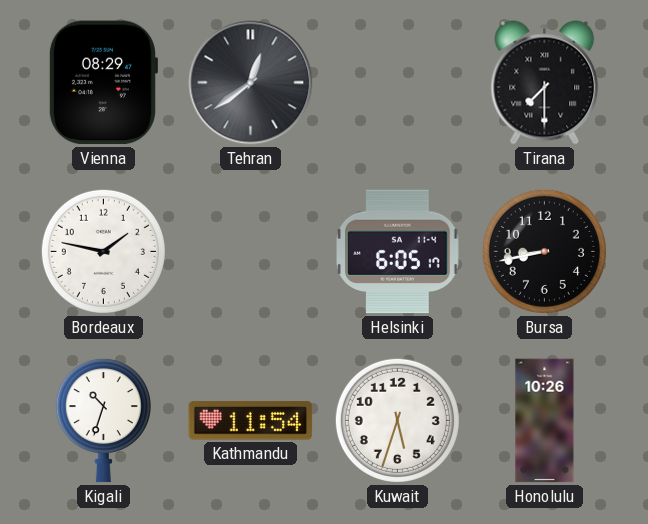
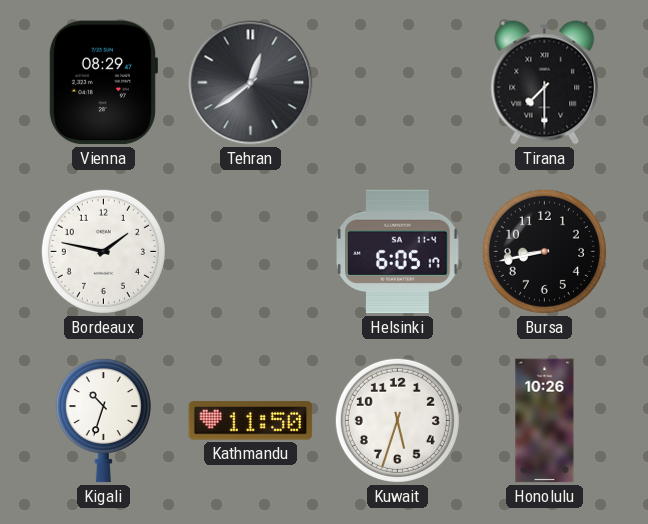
Kathmandu: 11:54 -> 11:50 (251, 421)
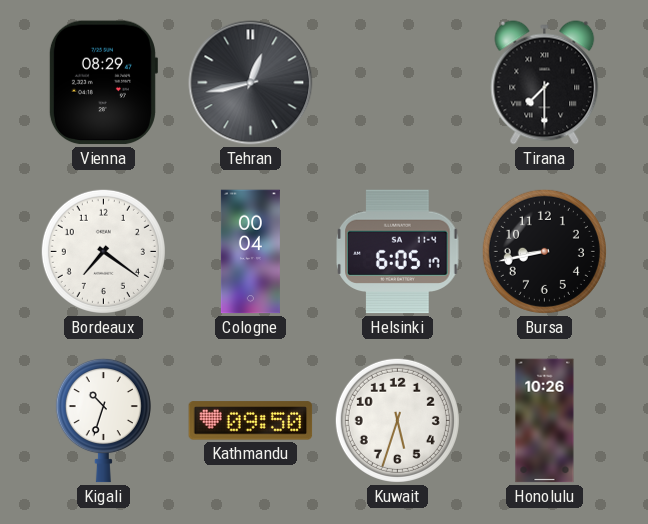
Tehran: 12:39 -> 12:43 (251, 83)
Bordeaux: 1:47 -> 7:21 (103, 251)
Cologne: none -> 00:04 (250, 252)
Kathmandu: 11:50 -> 09:50 (251, 421)
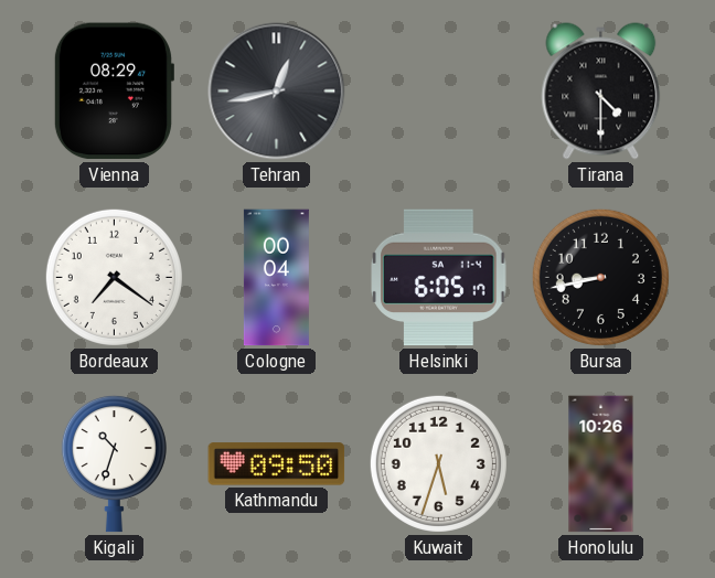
Tirana: 7:30 -> 4:30 (601, 92)
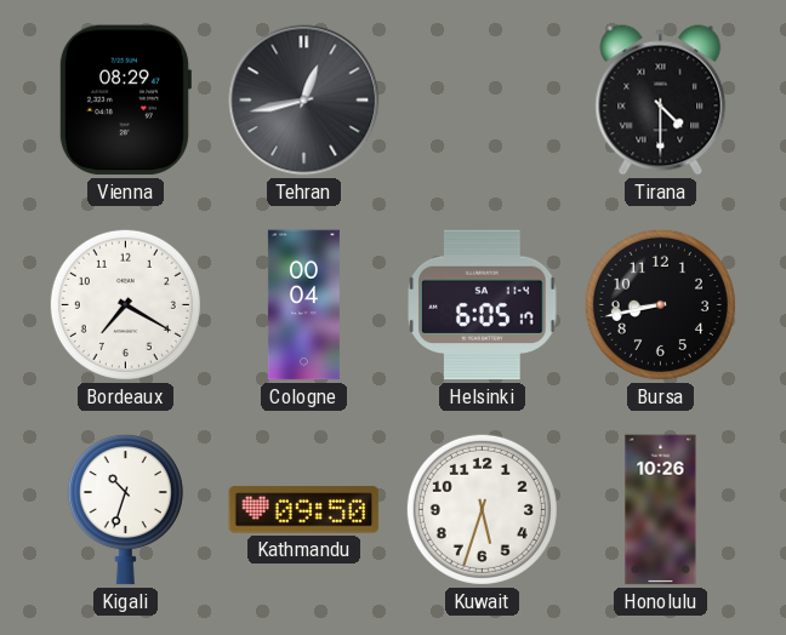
Bordeaux: 7:21 -> 7:20 (125, 304)
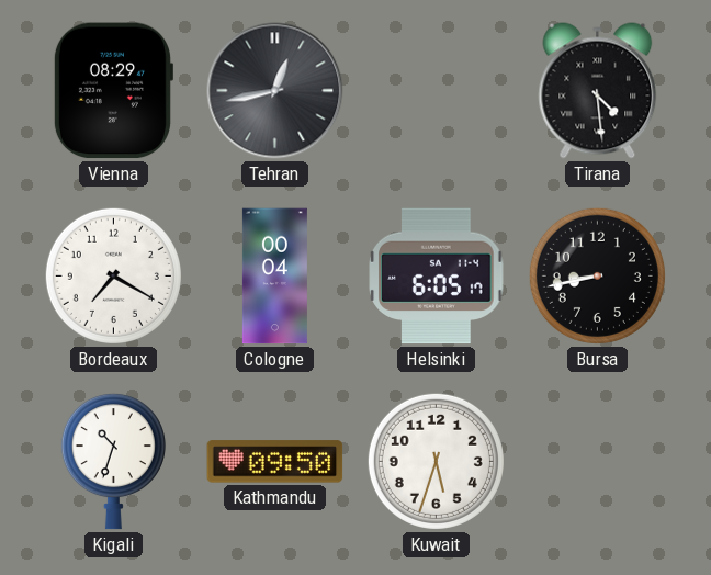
Tirana: 4:30 -> 4:29 (598, 91)
Honolulu: 10:26 -> none (661, 510)
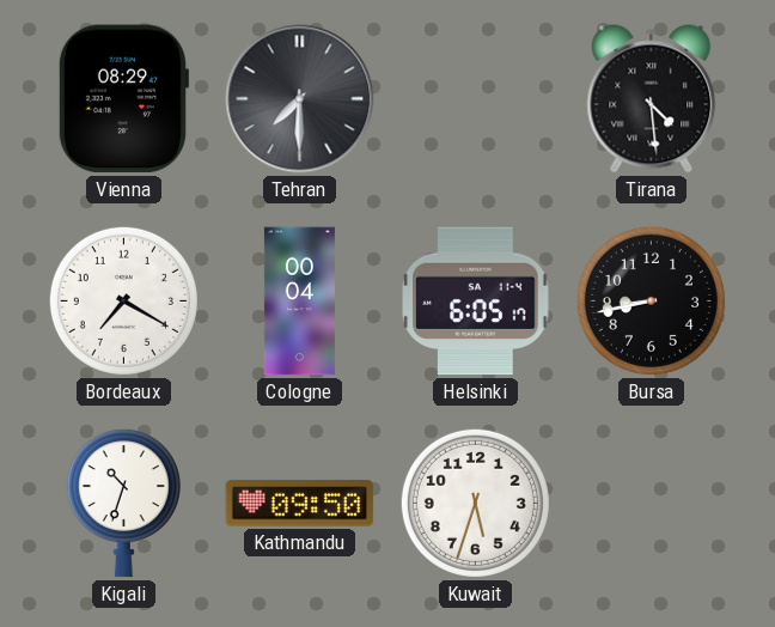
Tehran: 12:43 -> 7:30 (300, 99)
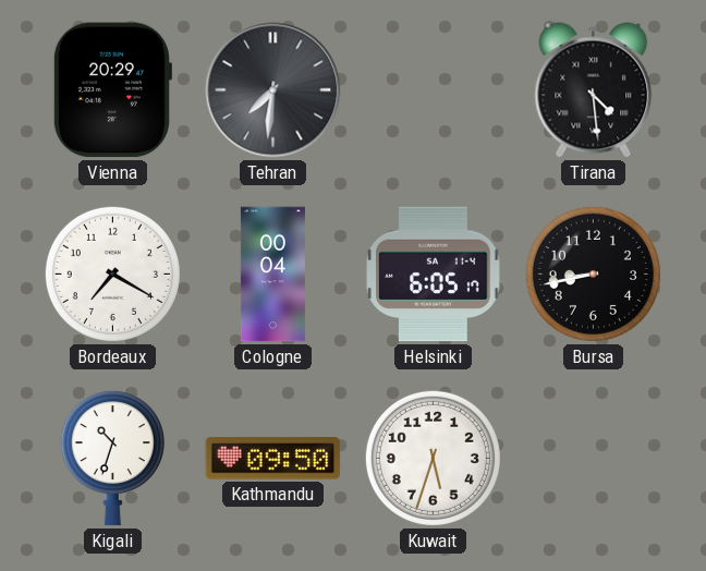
Vienna: 08:29 -> 20:29 (112, 90)
Tehran: 7:30 -> 7:31 (273, 90)
